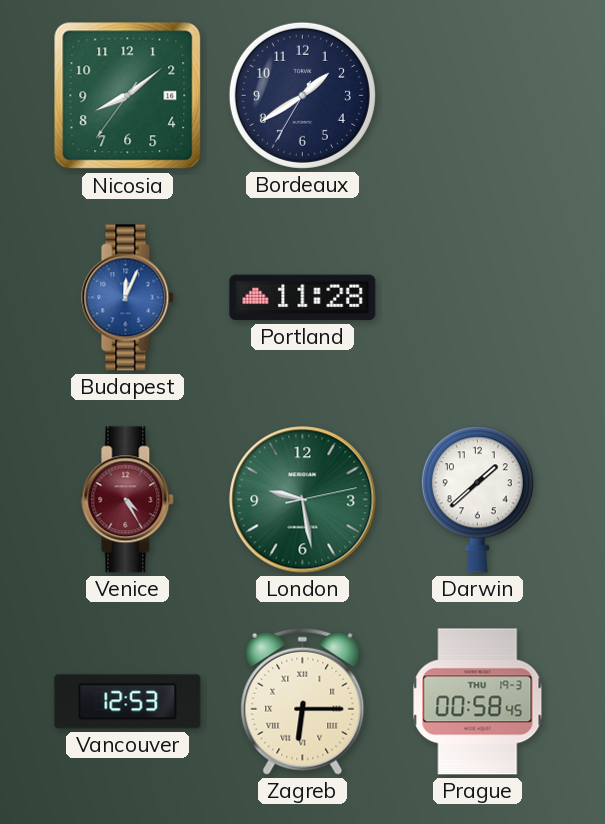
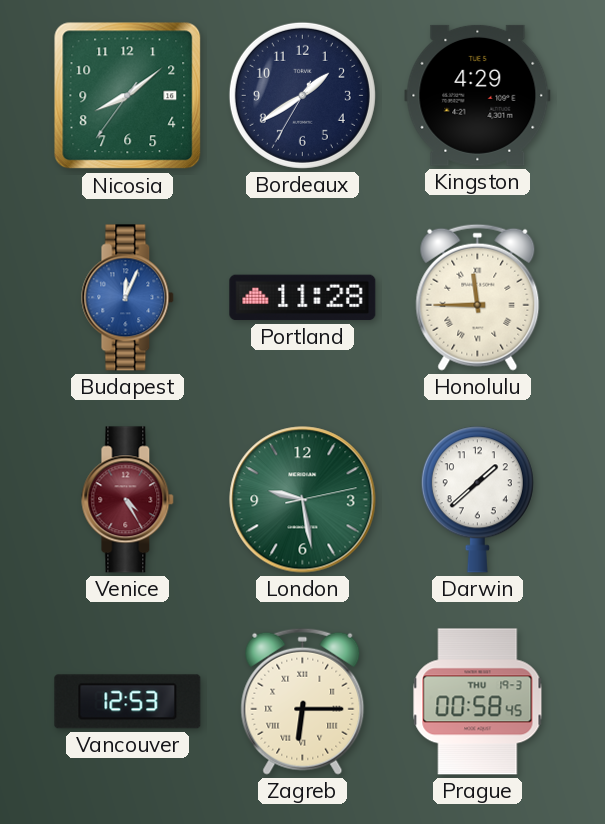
Kingston: none -> 4:29 (478, 95)
Honolulu: none -> 11:45 (478, 297)
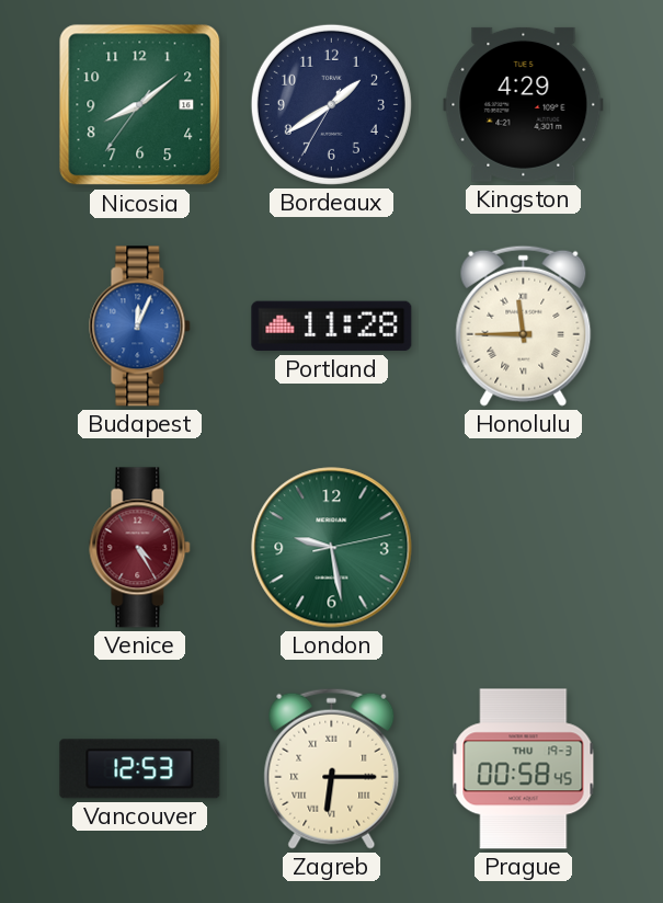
Darwin: 1:38 -> none (477, 500)
